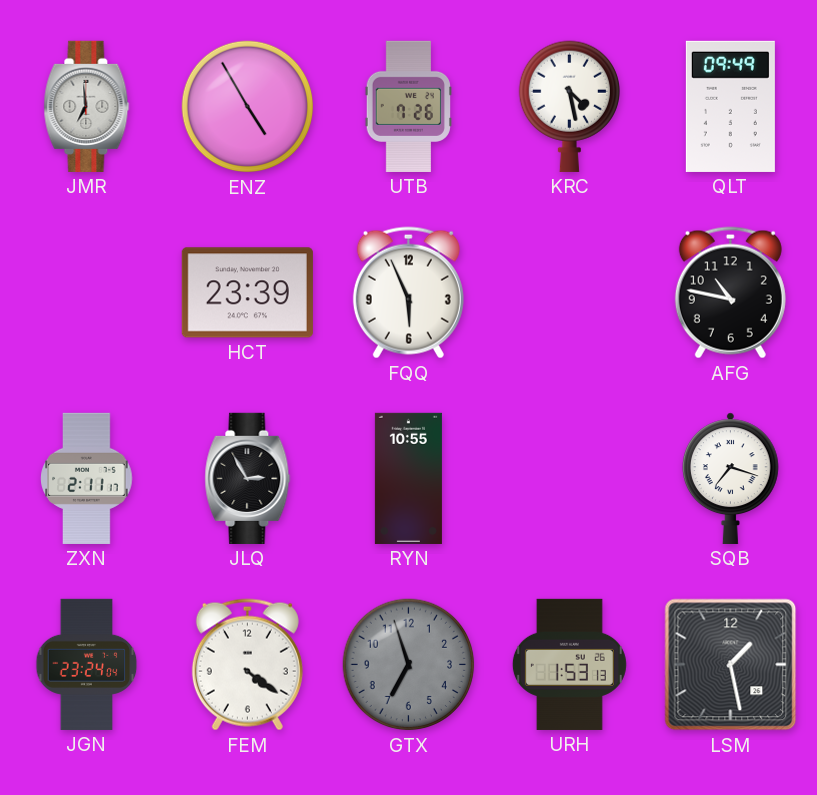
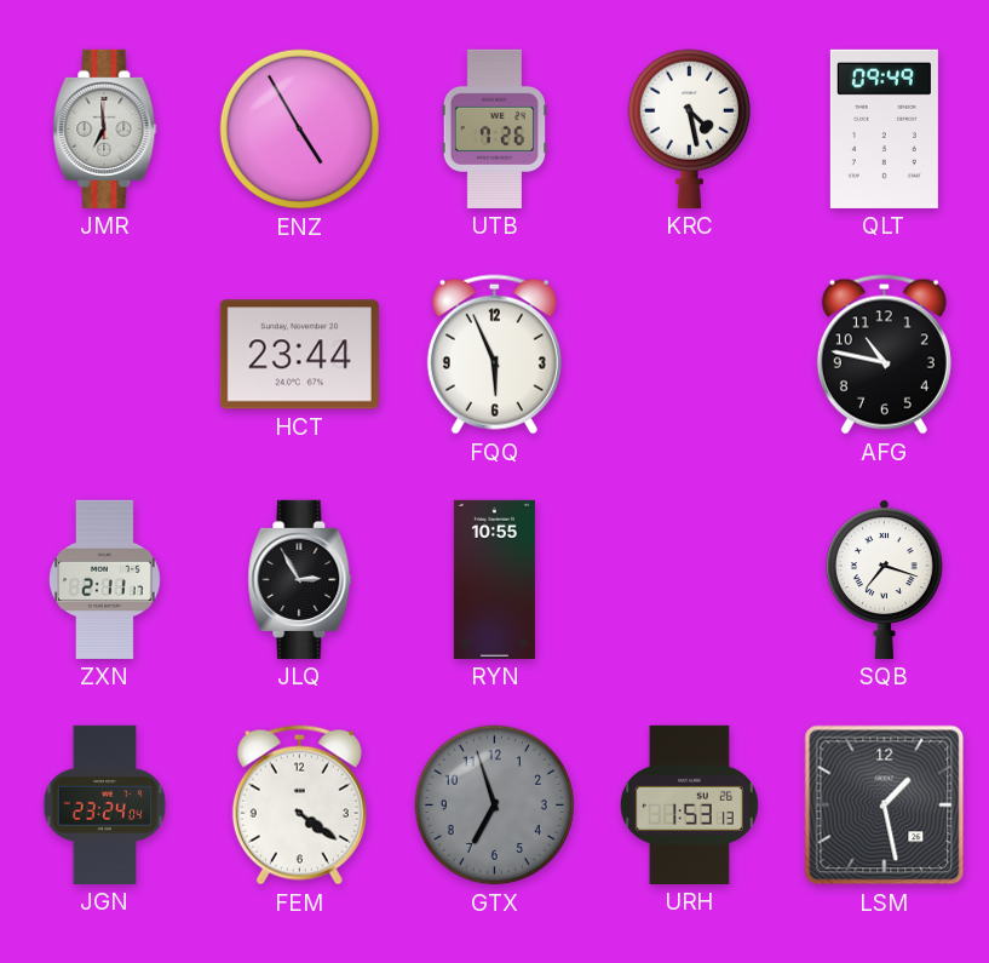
HCT: 23:39 -> 23:44 (299, 355)
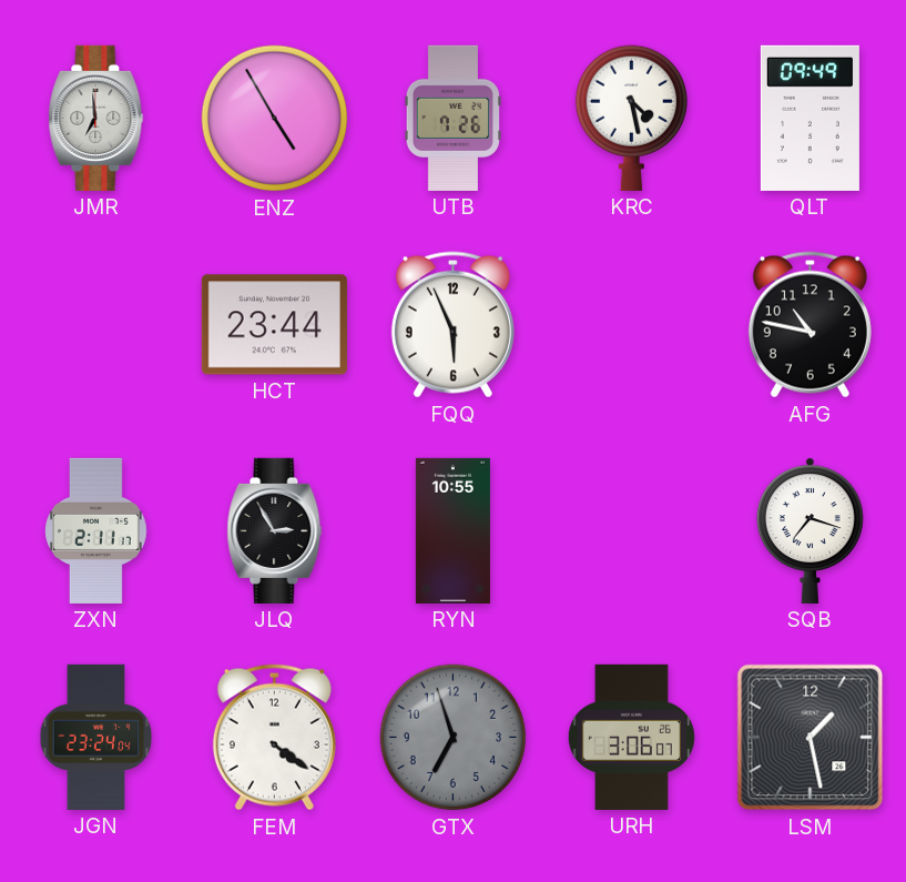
URH: 1:53 -> 3:06 (631, 737)
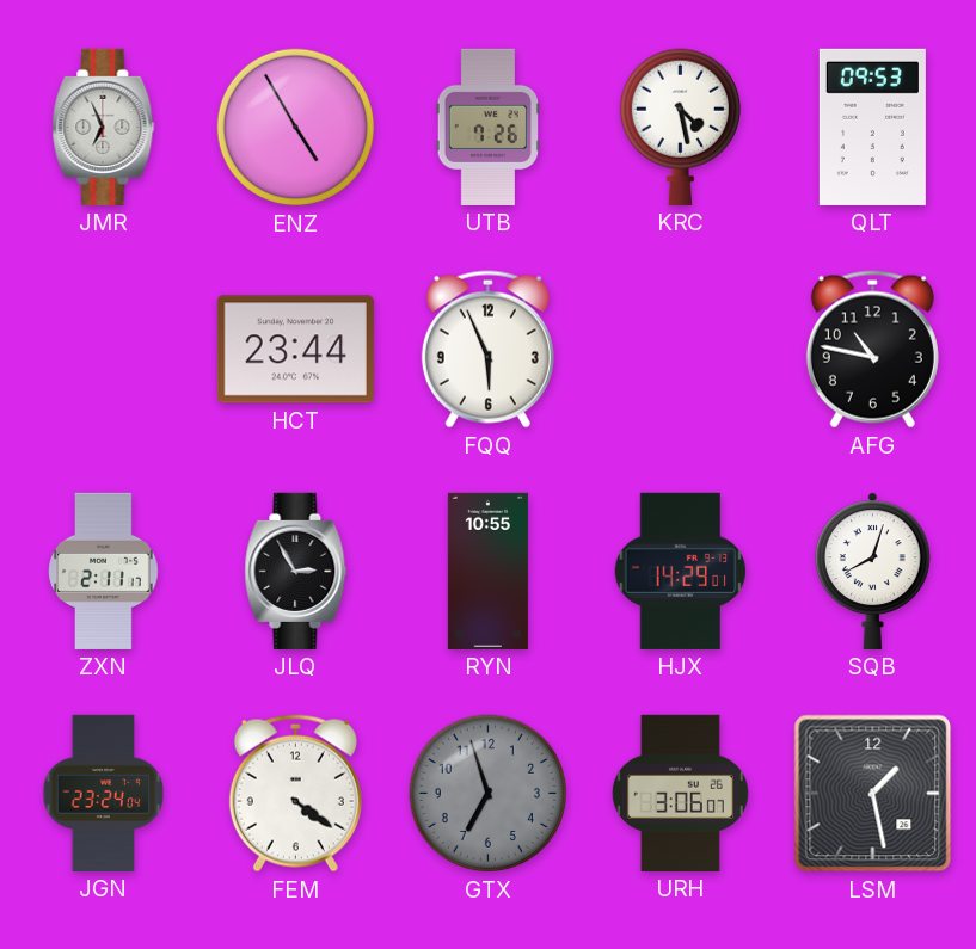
JMR: 6:59 -> 6:56 (104, 127)
QLT: 09:49 -> 09:53 (872, 127)
HJX: none -> 14:29 (681, 571)
SQB: 7:18 -> 8:03 (872, 571)
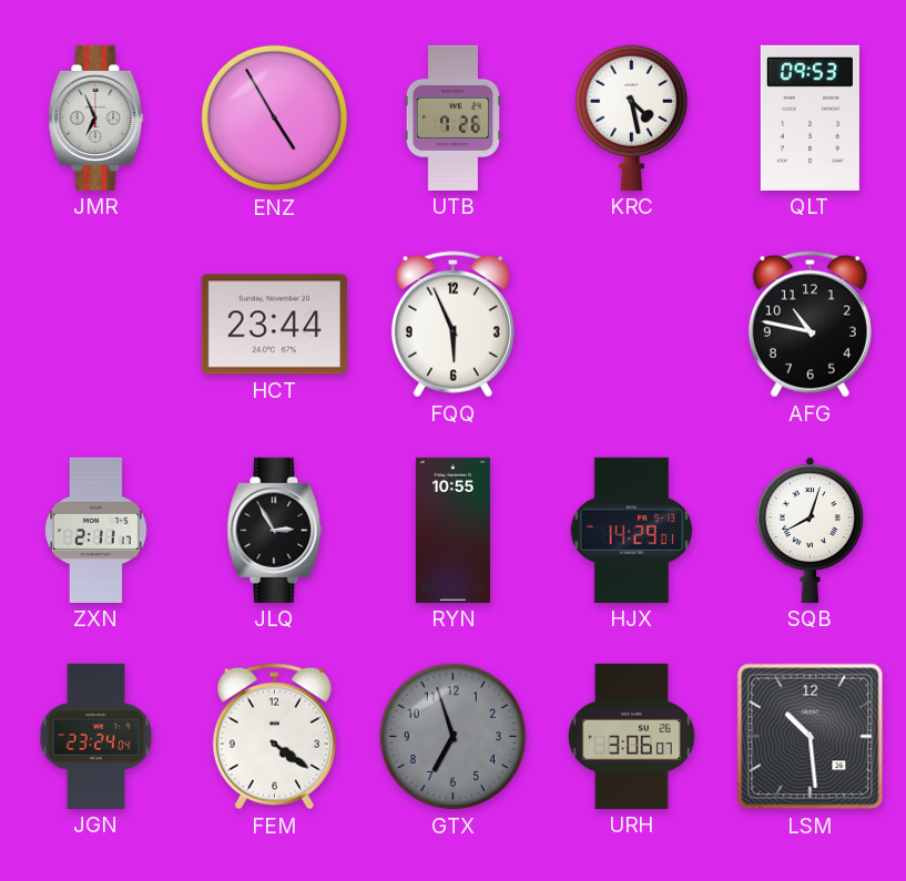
LSM: 1:28 -> 10:29 (811, 737)
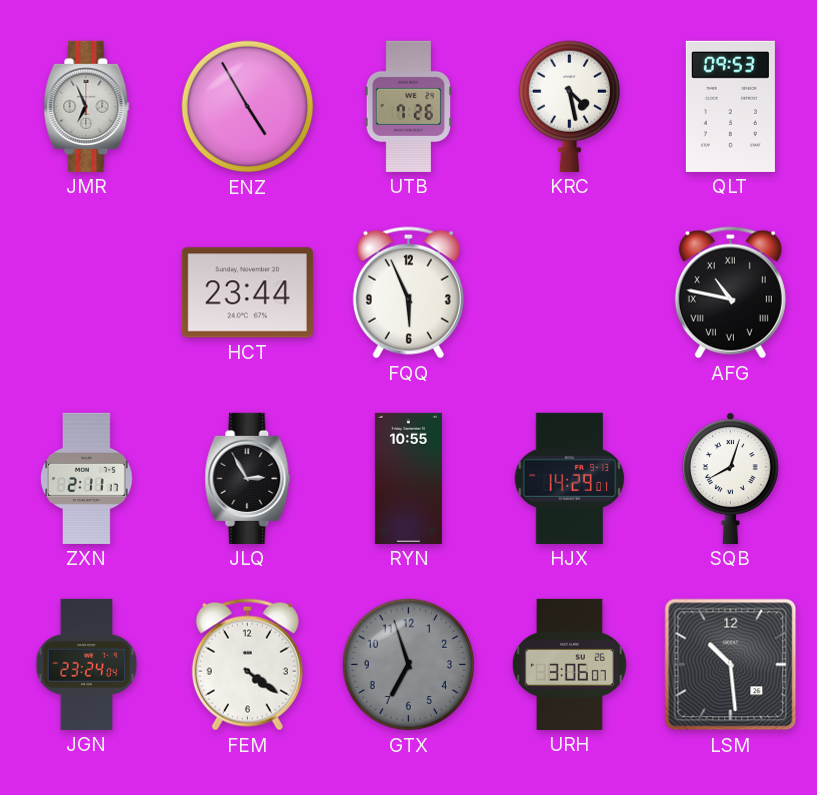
AFG numerals: Arabic -> Roman (730, 293)
